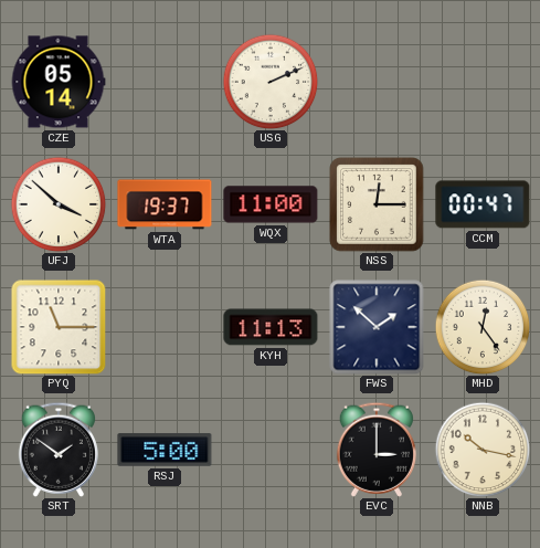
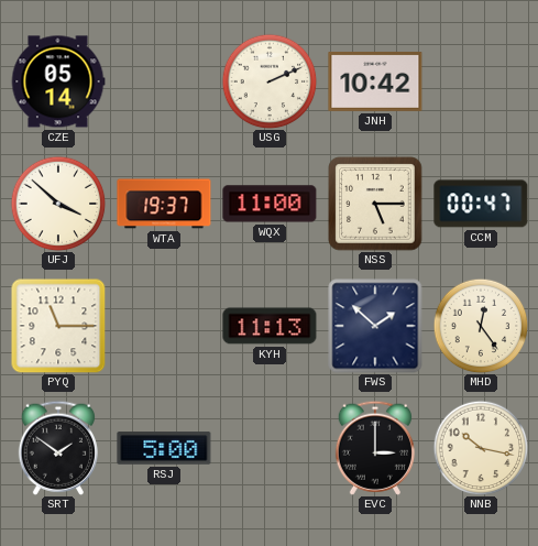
JNH: none -> 10:42 (375, 81)
NSS: 12:15 -> 5:15 (375, 204)
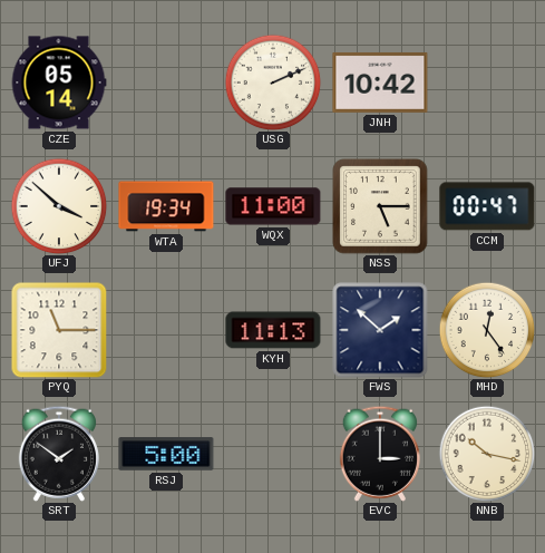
WTA: 19:37 -> 19:34 (166, 206)
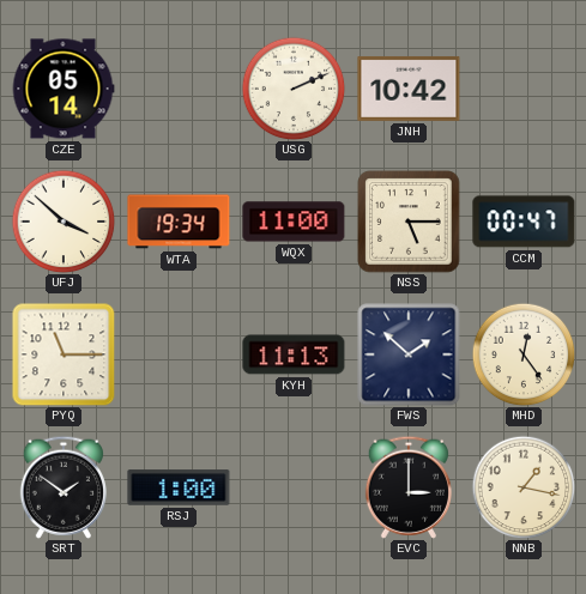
RSJ: 5:00 -> 1:00 (179, 487)
NNB: 10:17 -> 1:17 (524, 487)
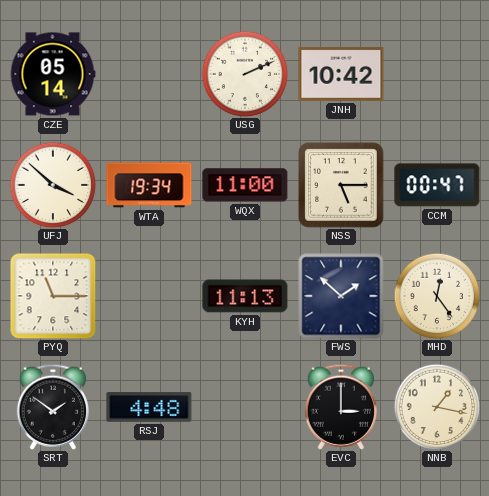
RSJ: 1:00 -> 4:48 (149, 407)
